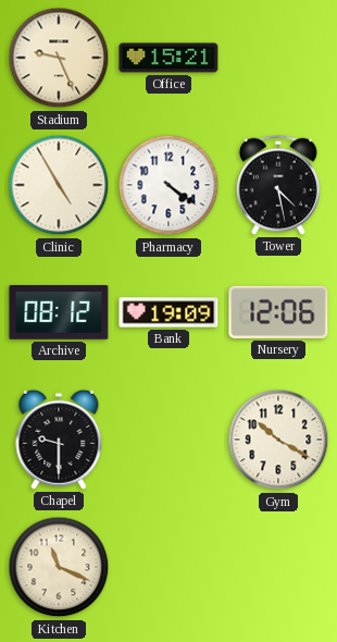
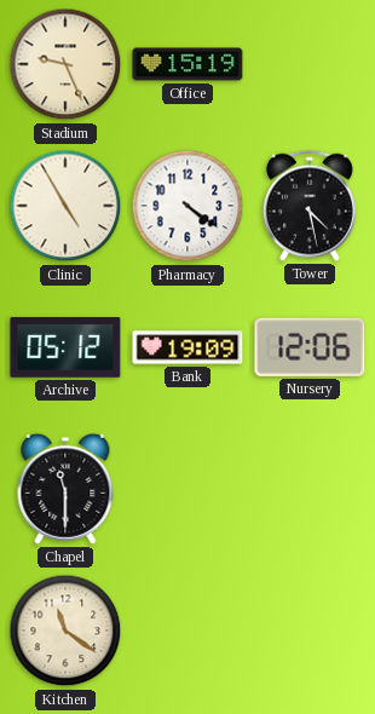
Office: 15:21 -> 15:19 (187, 64)
Archive: 08:12 -> 05:12 (65, 347)
Chapel: 9:30 -> 11:30 (65, 489)
Gym: 10:20 -> none (278, 440)
Kitchen: 11:19 -> 11:21 (65, 630)
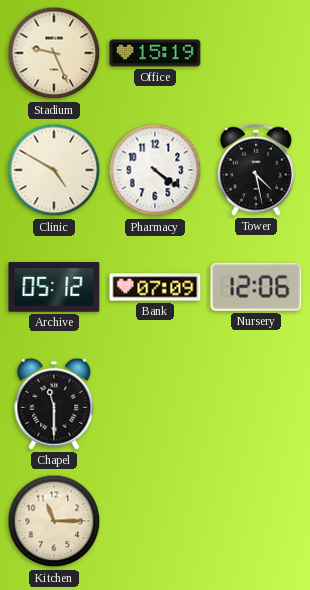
Clinic: 4:55 -> 4:50 (54, 170)
Bank: 19:09 -> 07:09 (155, 287)
Kitchen: 11:21 -> 11:15 (54, 521)
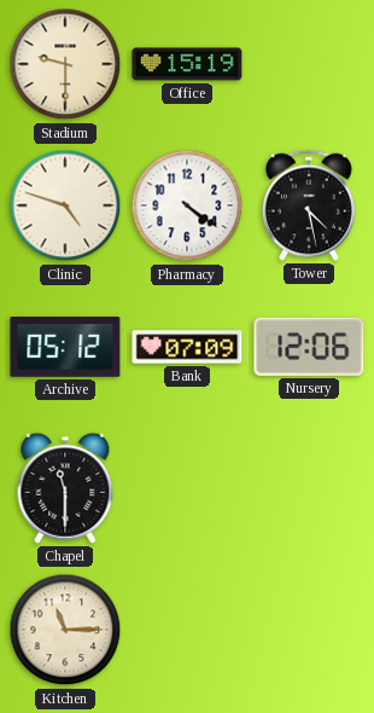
Stadium: 9:26 -> 9:30 (65, 64)
Clinic: 4:50 -> 4:48 (65, 205)
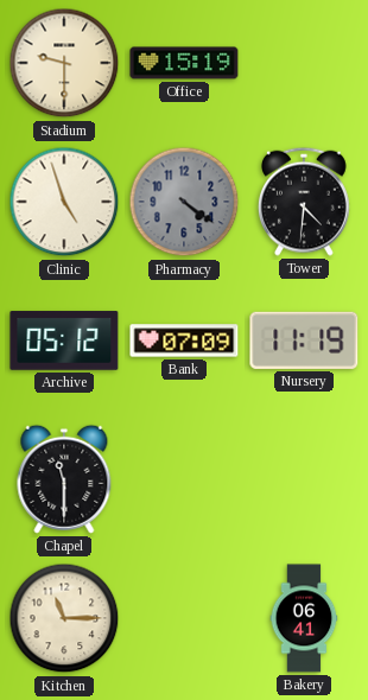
Clinic: 4:48 -> 4:57 (64, 202)
Pharmacy dial: white -> grey (184, 202)
Tower: 4:28 -> 4:31 (304, 202)
Nursery: 12:06 -> 11:19 (304, 341)
Bakery: none -> 06:41 (304, 618)
